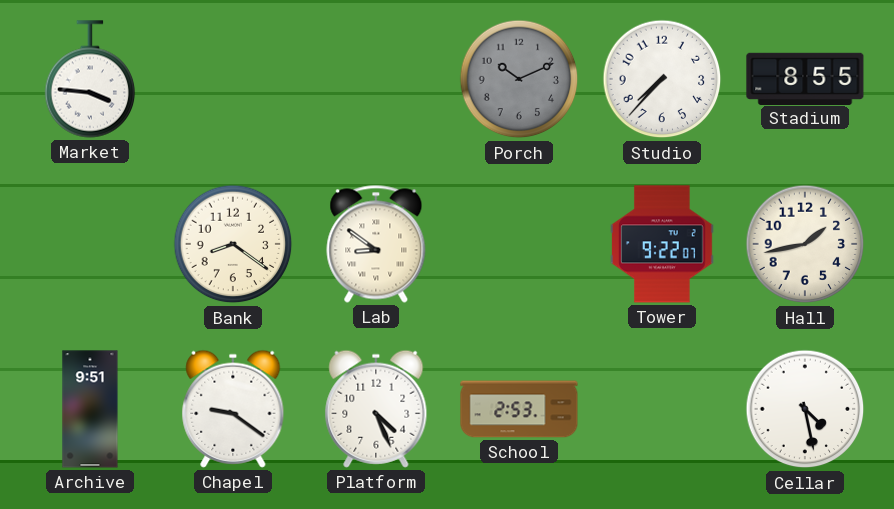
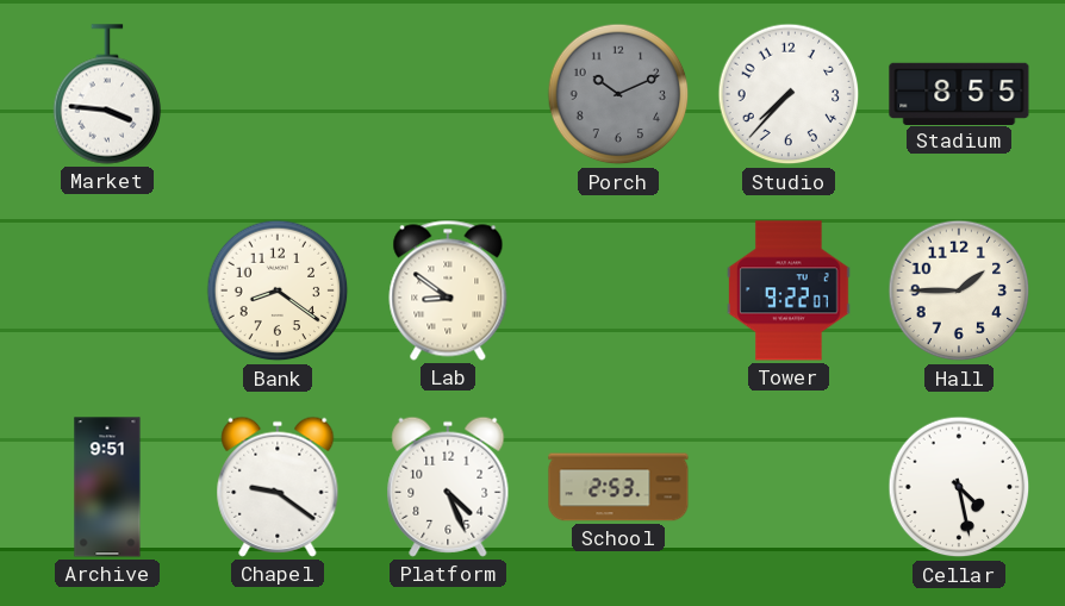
Hall: 1:43 -> 1:45 (959, 290)
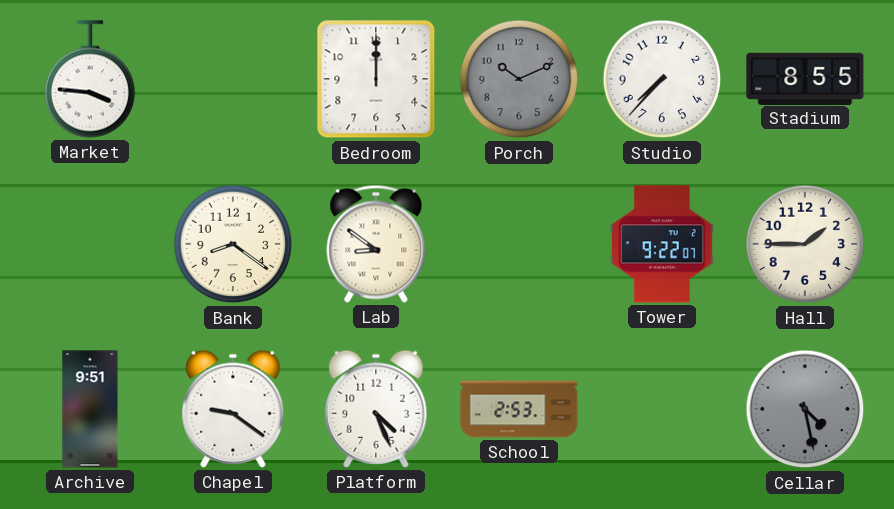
Bedroom: none -> 12:00 (376, 79)
Cellar dial: white -> grey (805, 409)
